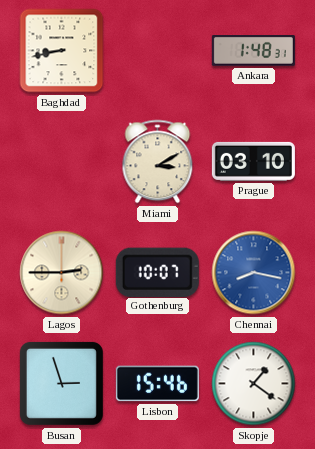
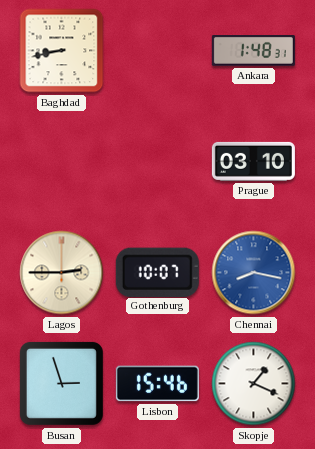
Miami: 3:10 -> none (158, 162)
Skopje: 1:21 -> 1:19 (254, 384)
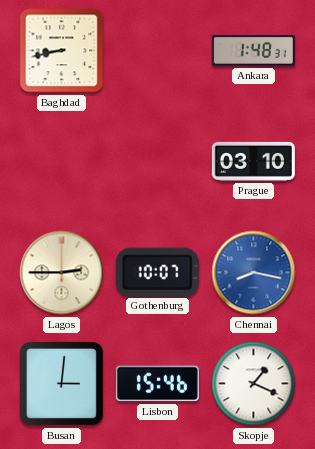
Busan: 2:57 -> 3:01 (61, 383)
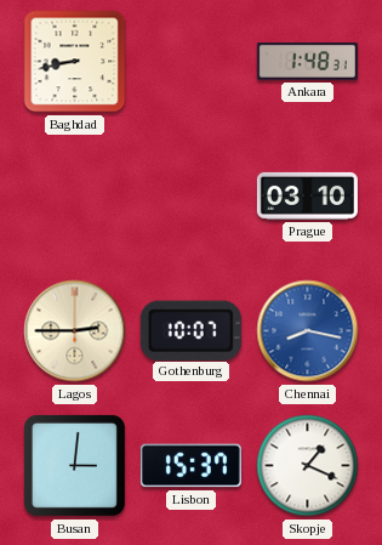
Lisbon: 15:46 -> 15:37 (190, 466)
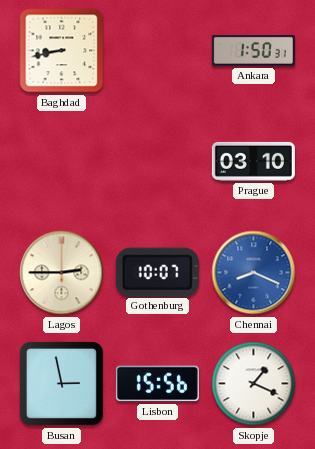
Ankara: 1:48 -> 1:50 (253, 51)
Chennai: 8:17 -> 8:19 (254, 273)
Busan: 3:01 -> 2:58 (61, 383)
Lisbon: 15:37 -> 15:56 (157, 384)
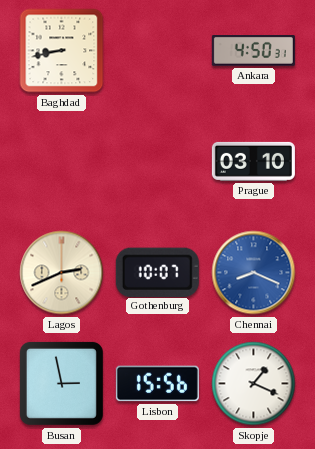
Ankara: 1:50 -> 4:50 (253, 51)
Lagos: 2:45 -> 2:41 (62, 273)
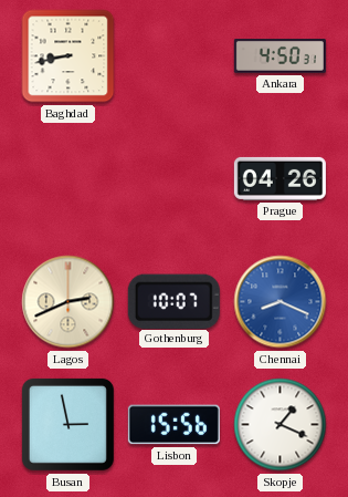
Prague: 03:10 -> 04:26 (280, 178)
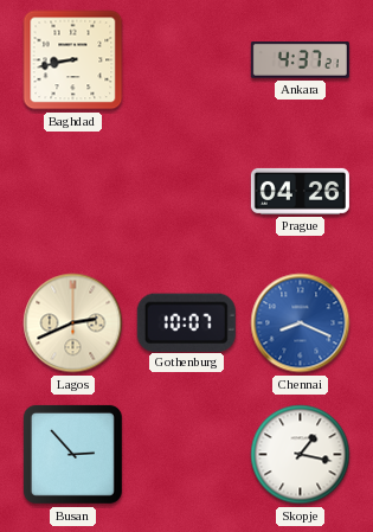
Ankara: 4:50 -> 4:37 (300, 60)
Busan: 2:58 -> 2:53 (72, 454)
Lisbon: 15:56 -> none (173, 425)
Skopje: 1:19 -> 1:17 (301, 455)
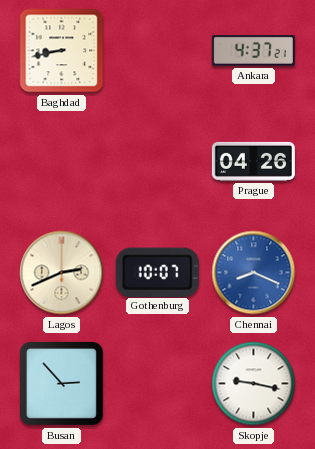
Skopje: 1:17 -> 9:17 (254, 384)
